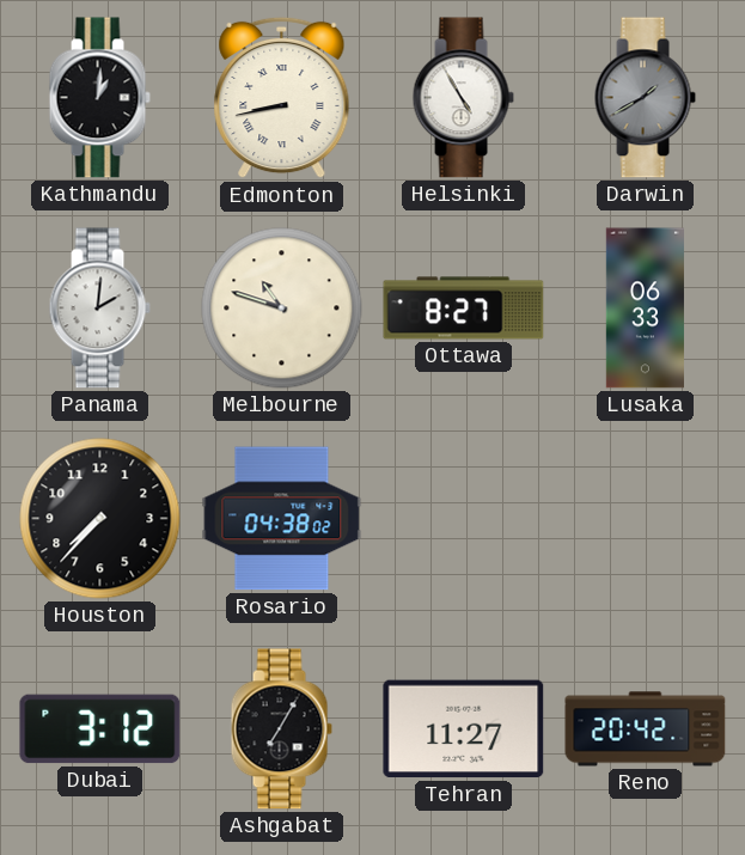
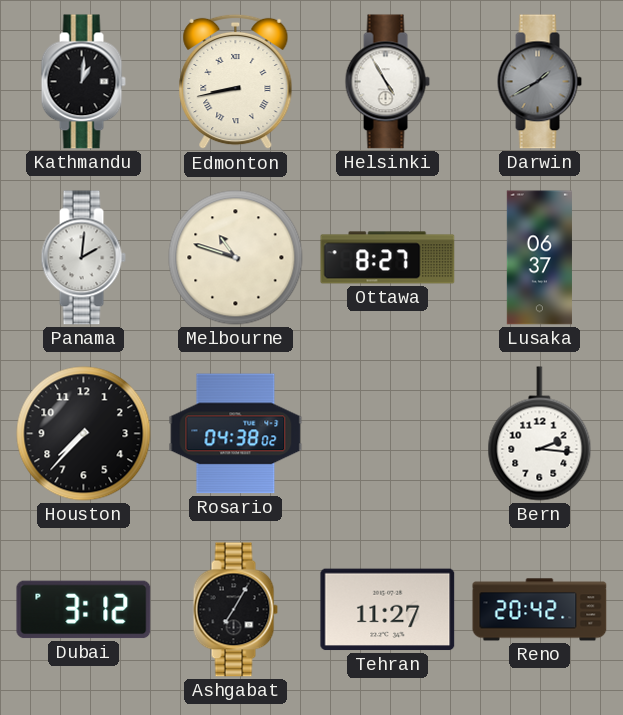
Lusaka: 06:33 -> 06:37 (539, 258)
Bern: none -> 2:16 (540, 434)
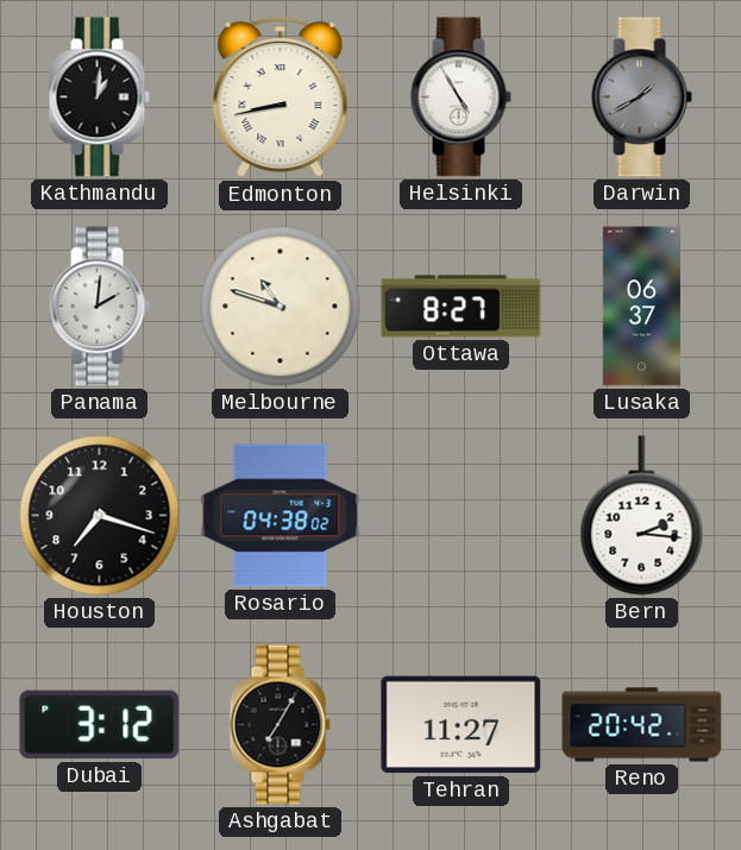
Houston: 7:37 -> 7:18 (100, 516)
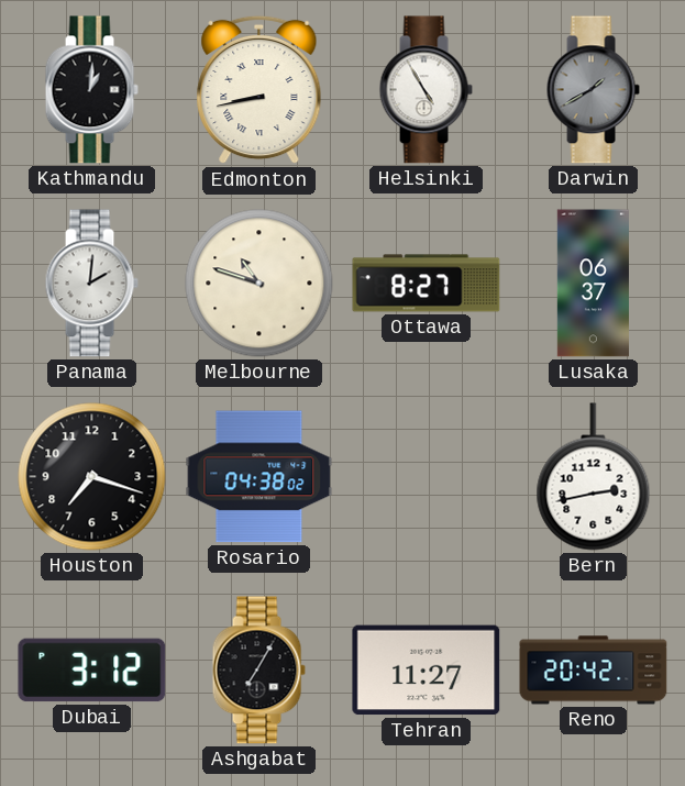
Bern: 2:16 -> 2:43 (594, 477)
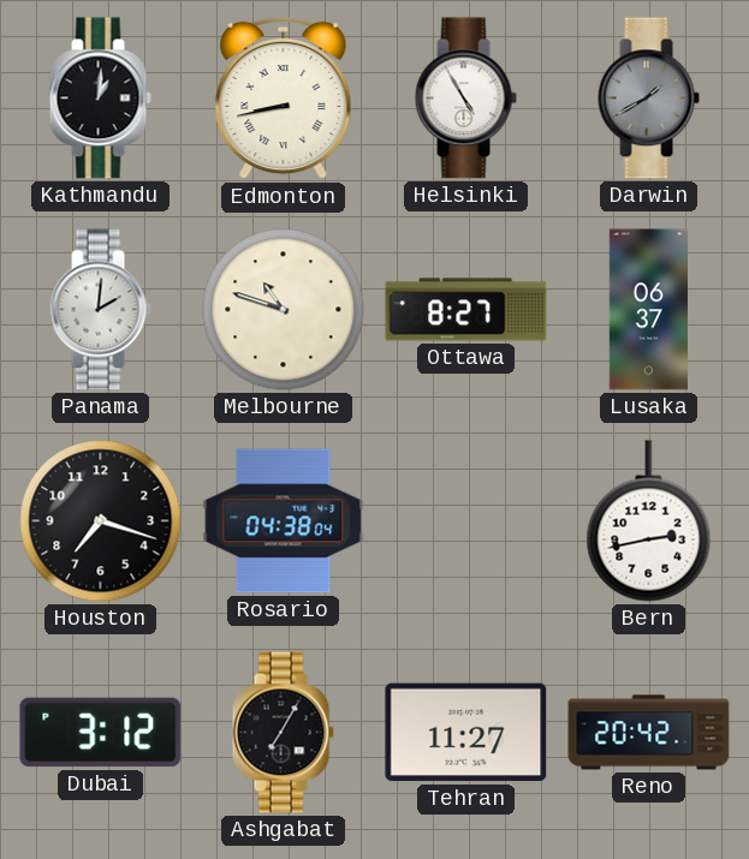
Rosario: 04:38:02 -> 04:38:04 (284, 521)
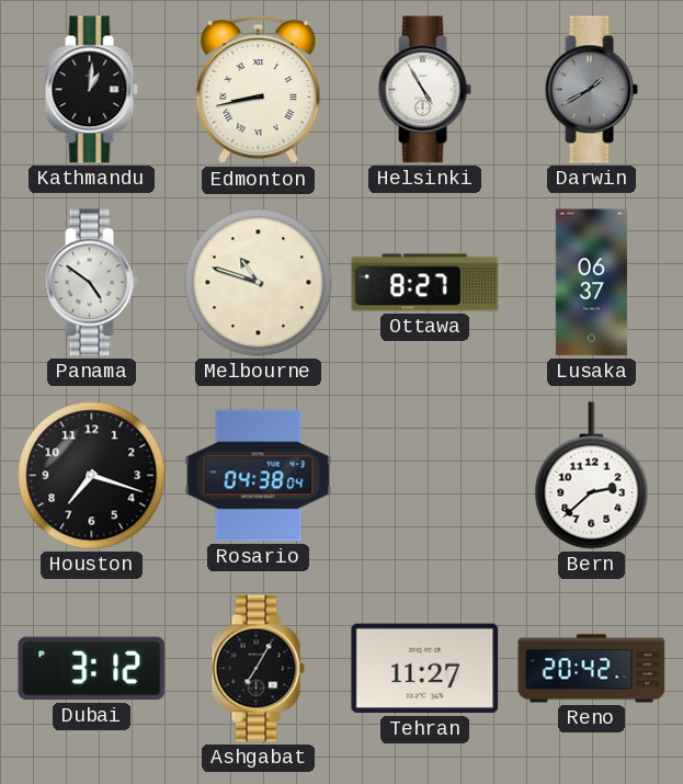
Panama: 2:01 -> 4:51 (91, 283)
Bern: 2:43 -> 2:38 (592, 476)
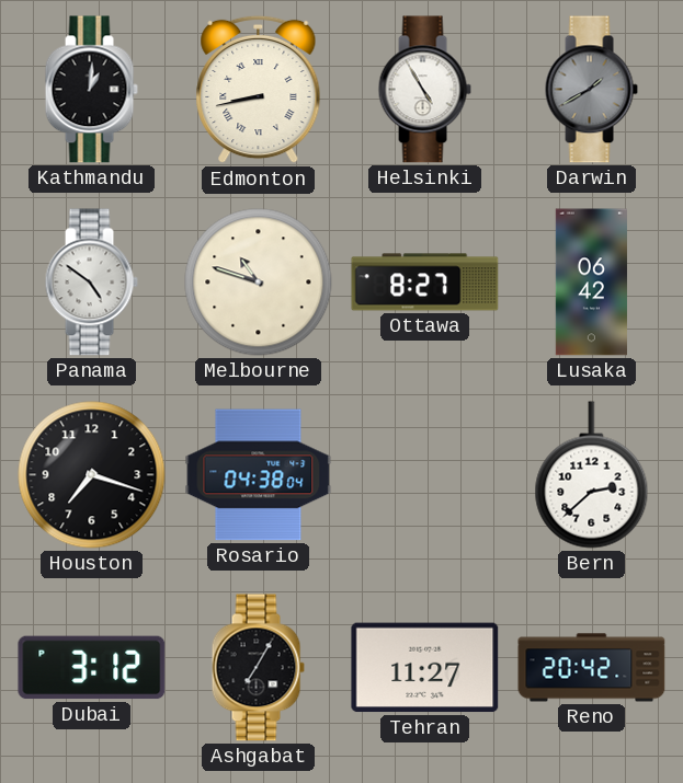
Lusaka: 06:37 -> 06:42 (591, 283)
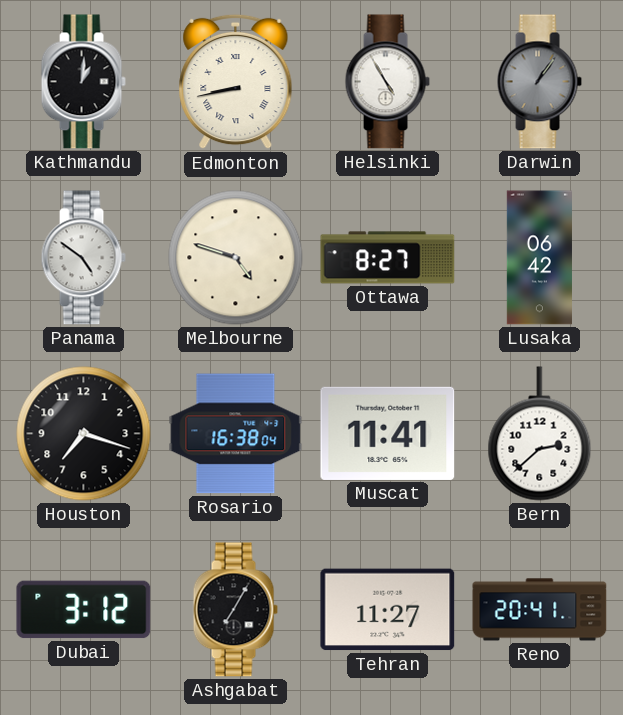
Darwin: 1:40 -> 1:06 (539, 82)
Melbourne: 10:48 -> 4:48 (236, 258)
Rosario: 04:38 -> 16:38 (236, 434)
Muscat: none -> 11:41 (388, 433)
Reno: 20:42 -> 20:41 (540, 610)
